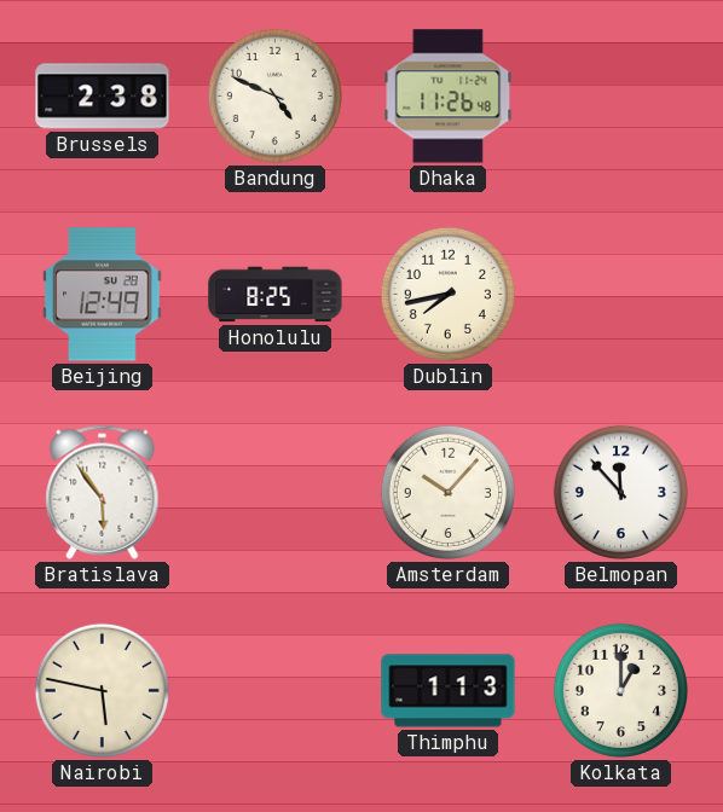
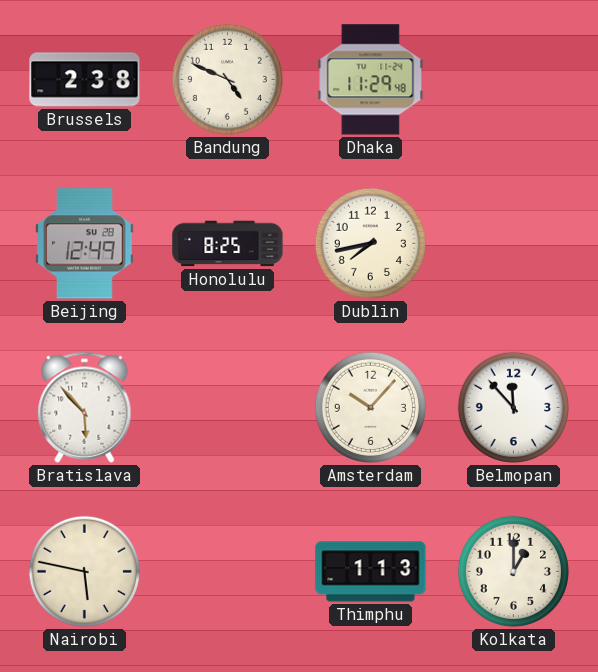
Dhaka: 11:26 -> 11:29 (371, 80)
Bratislava: 5:54 -> 5:53 (85, 407)
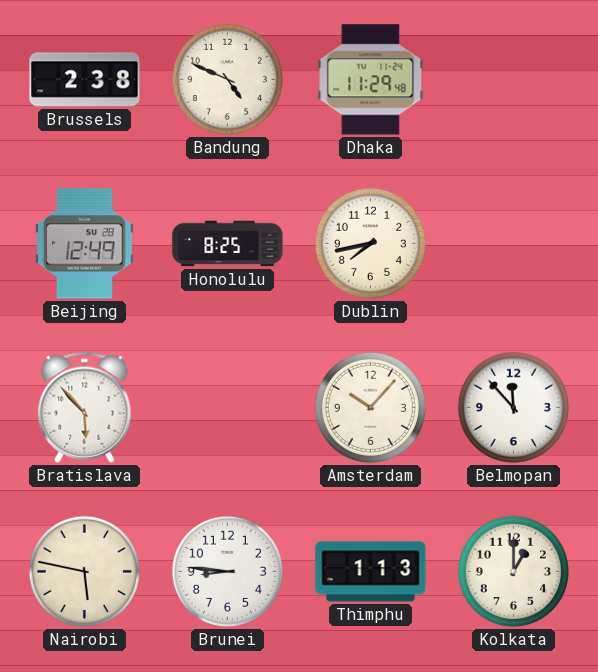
Brunei: none -> 8:46 (227, 571)
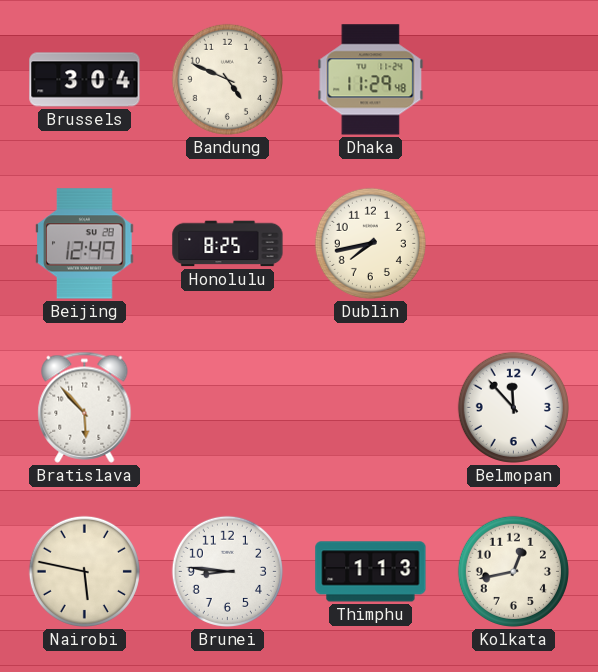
Brussels: 2:38 -> 3:04 (85, 80)
Amsterdam: 10:07 -> none (370, 407)
Kolkata: 1:00 -> 12:43 (513, 571)
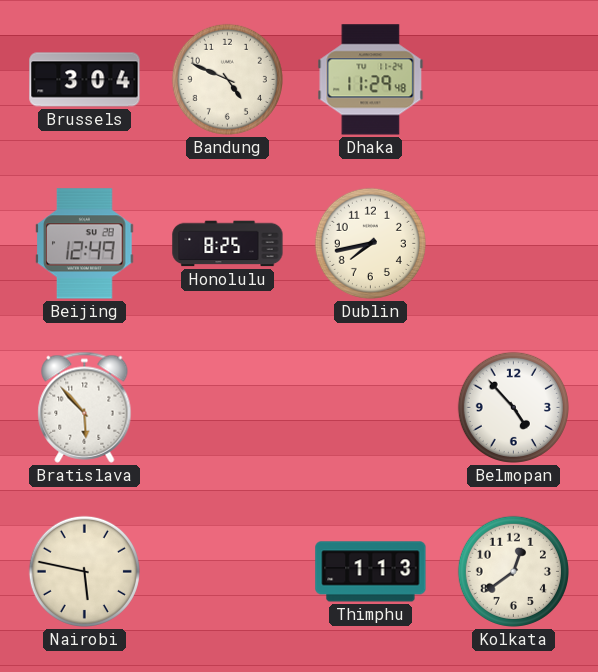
Belmopan: 11:53 -> 4:53 (513, 407)
Brunei: 8:46 -> none (227, 571)
Kolkata: 12:43 -> 12:39 (513, 571)
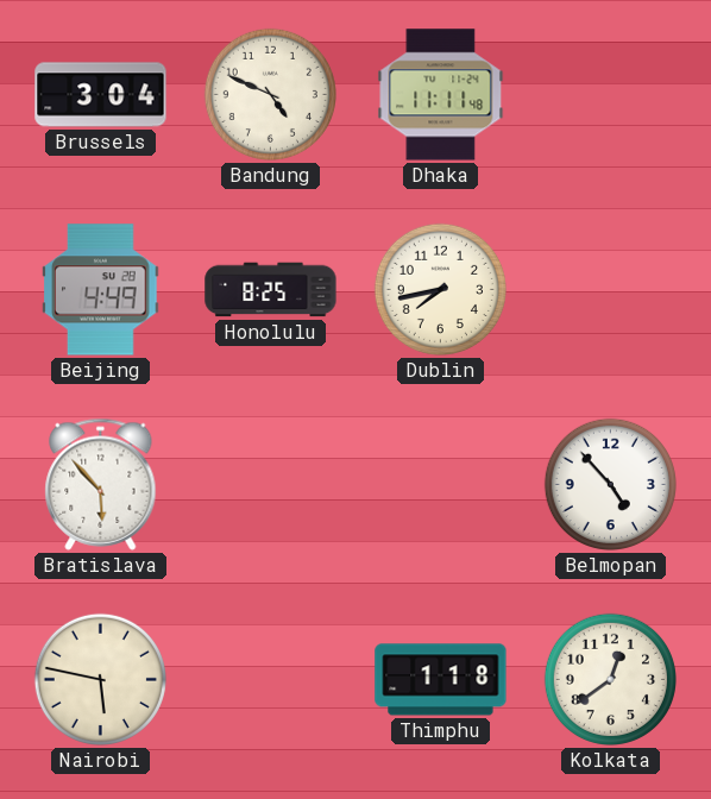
Dhaka: 11:29 -> 11:11 (441, 95)
Beijing: 12:49 -> 4:49 (101, 290)
Thimphu: 1:13 -> 1:18 (441, 680)
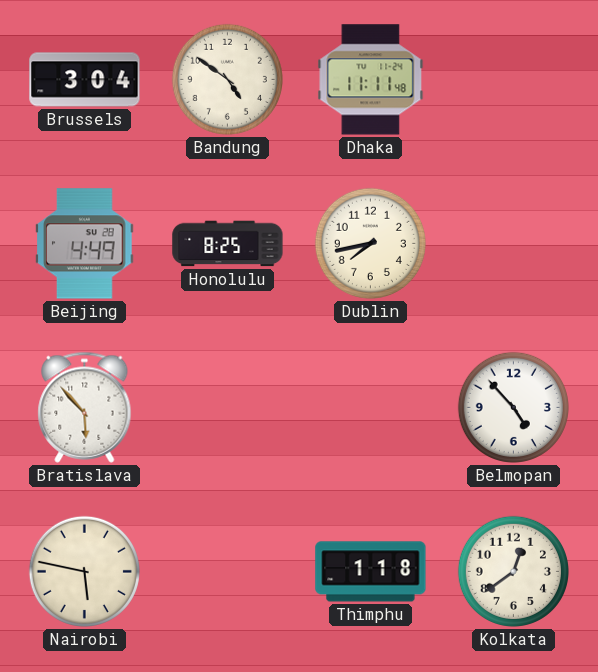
Bandung: 4:49 -> 4:51 (227, 79)
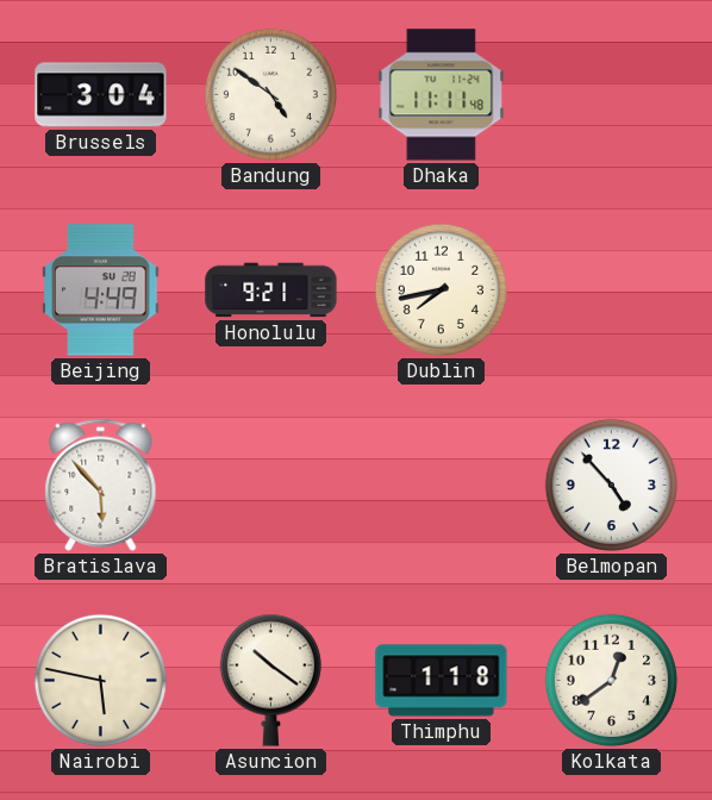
Honolulu: 8:25 -> 9:21 (271, 290)
Asuncion: none -> 10:21 (270, 680)
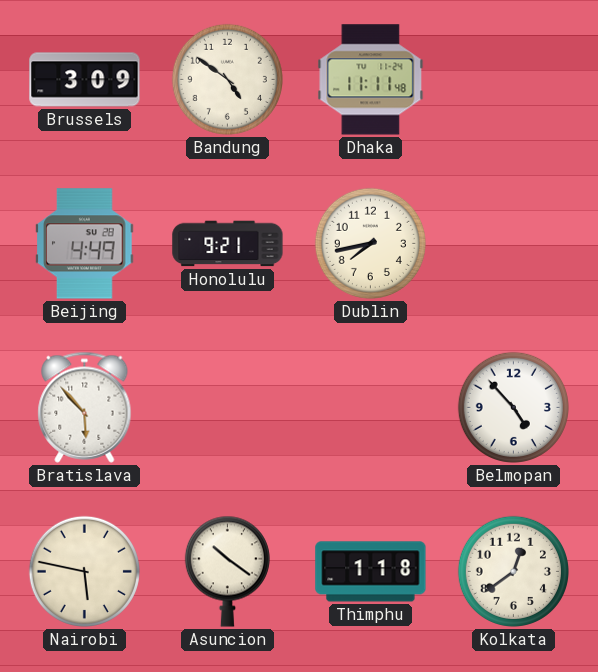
Brussels: 3:04 -> 3:09 (85, 80)
